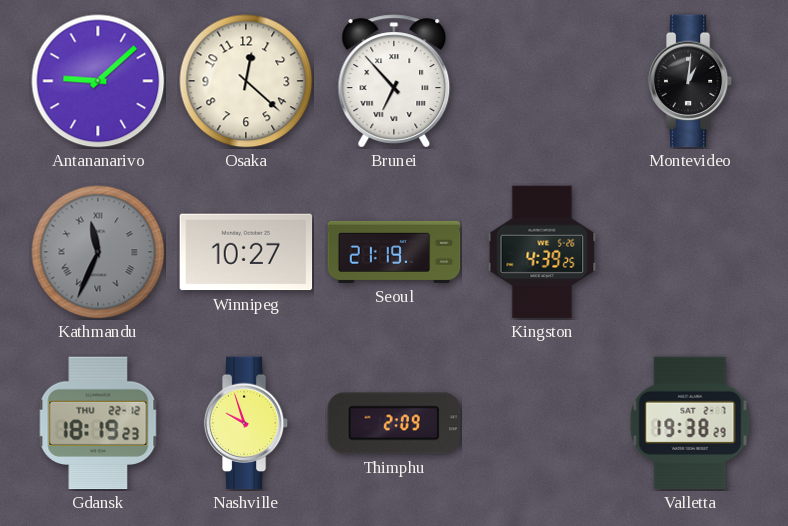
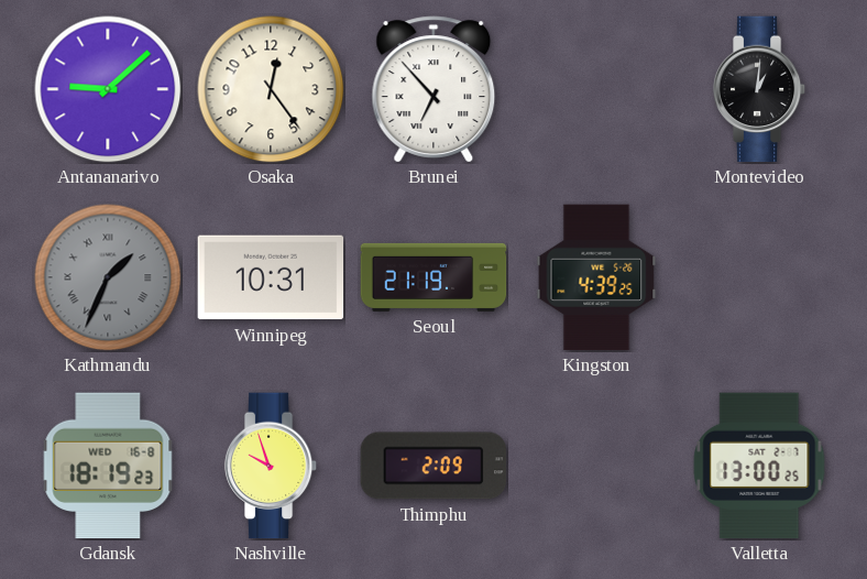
Osaka: 12:22 -> 12:24 (271, 89)
Kathmandu: 11:34 -> 1:34 (108, 277)
Winnipeg: 10:27 -> 10:31 (271, 277)
Gdansk date: THU 22-12 -> WED 16-8 (108, 466)
Valletta: 19:38 -> 13:00 (759, 466)
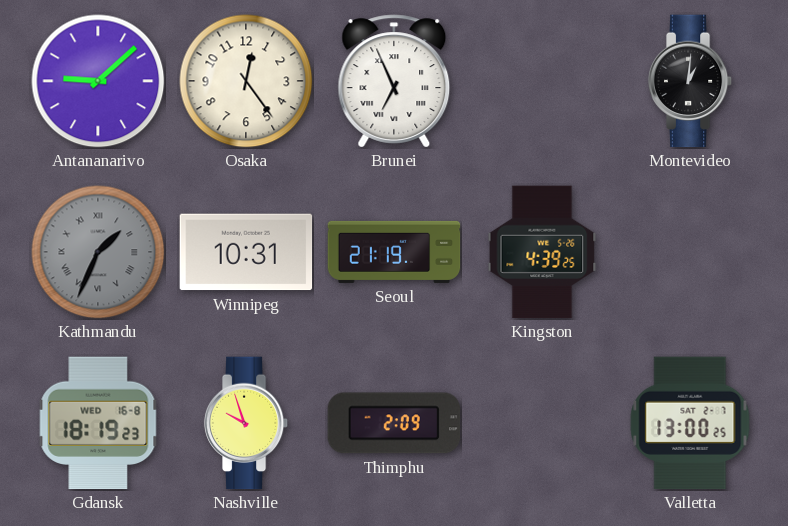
Brunei: 6:53 -> 6:56 (394, 81)
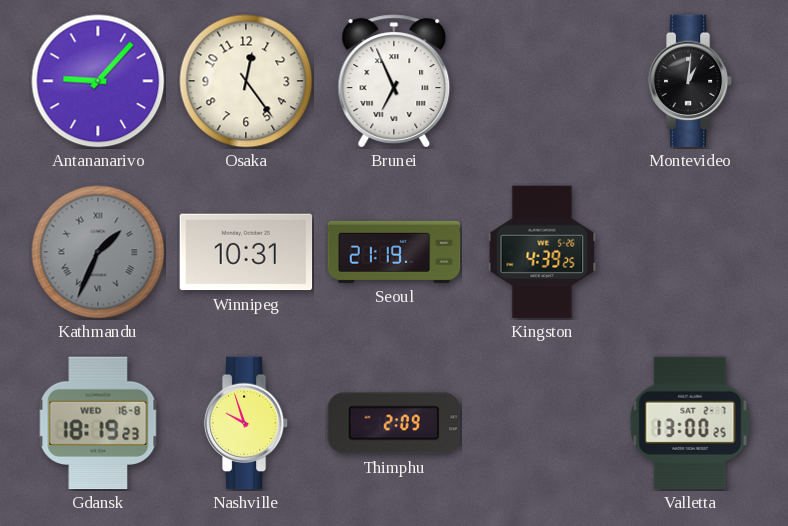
Antananarivo: 9:08 -> 9:07 (98, 81)
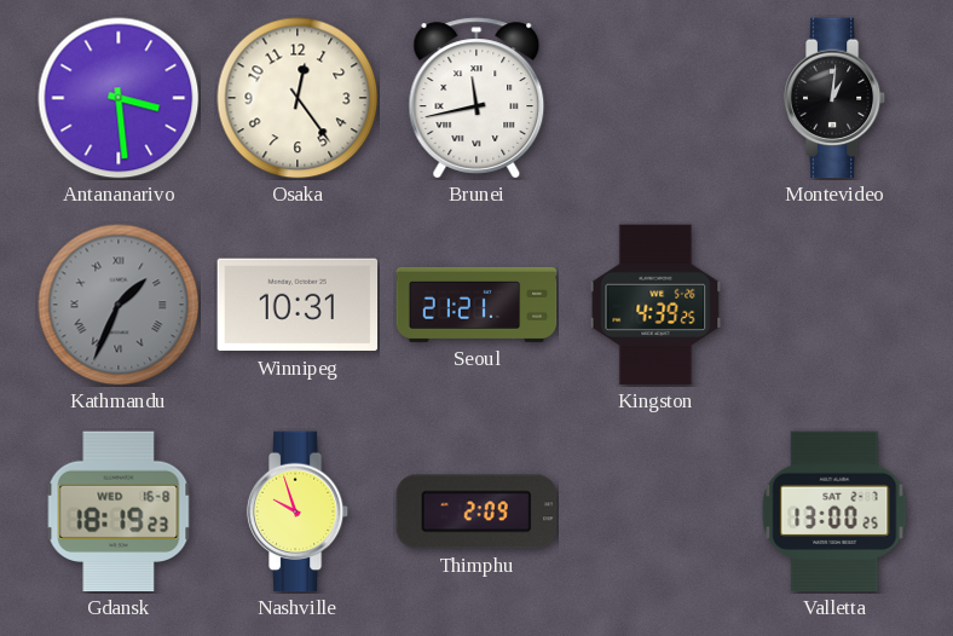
Antananarivo: 9:07 -> 3:29 (119, 98)
Brunei: 6:56 -> 11:43 (477, 98)
Seoul: 21:19 -> 21:21 (477, 305)
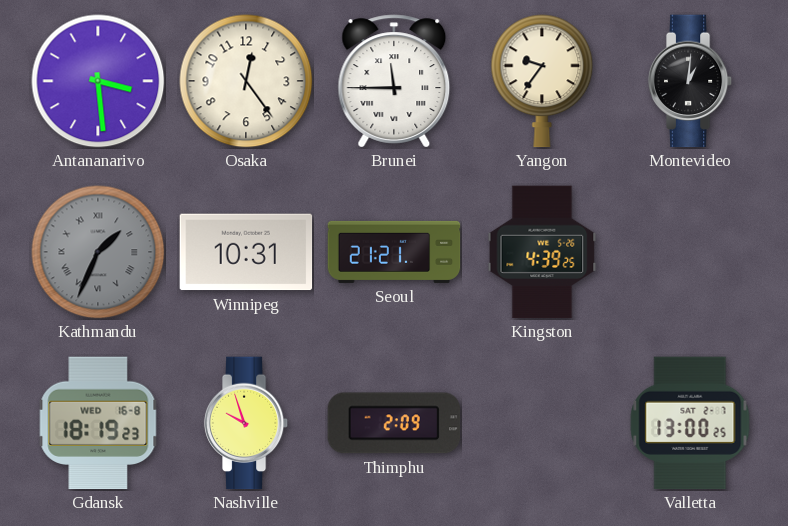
Brunei: 11:43 -> 11:45 (394, 81)
Yangon: none -> 9:36 (542, 81)
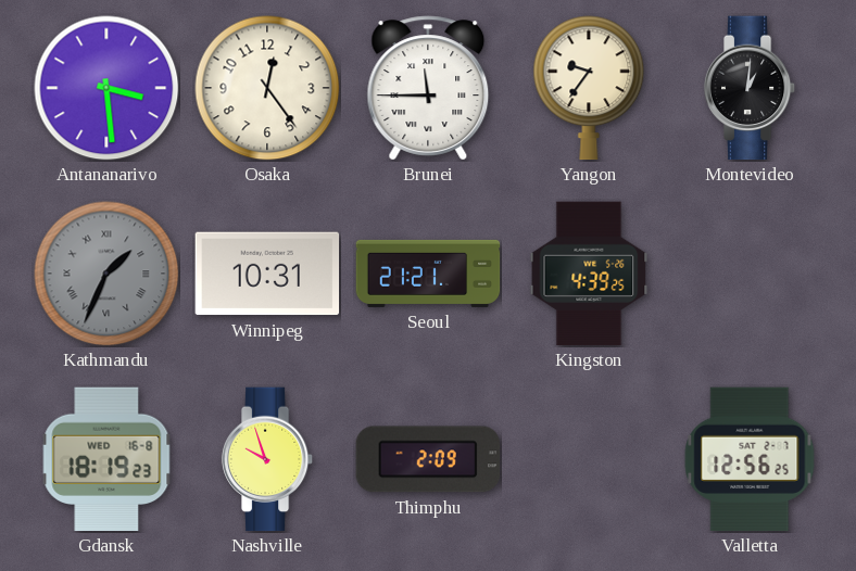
Valletta: 13:00 -> 12:56 (750, 459)
